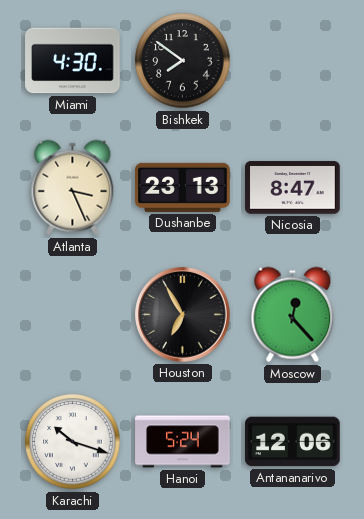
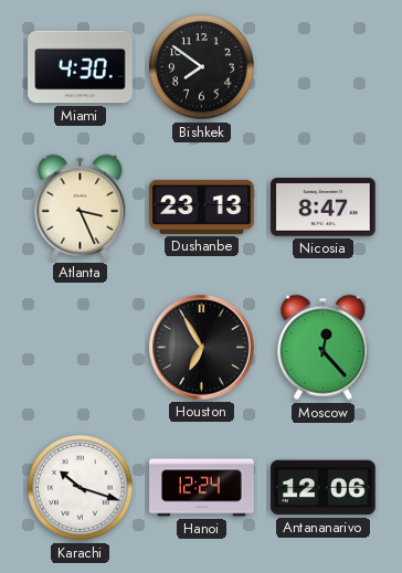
Hanoi: 5:24 -> 12:24 (202, 488)
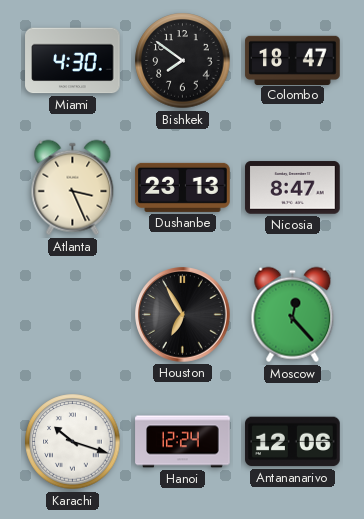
Colombo: none -> 18:47 (293, 60)
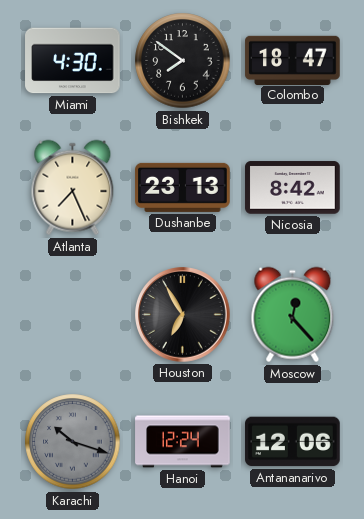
Atlanta: 3:26 -> 7:26 (73, 188)
Nicosia: 8:47 -> 8:42 (293, 188)
Karachi dial: white -> grey (73, 442)
